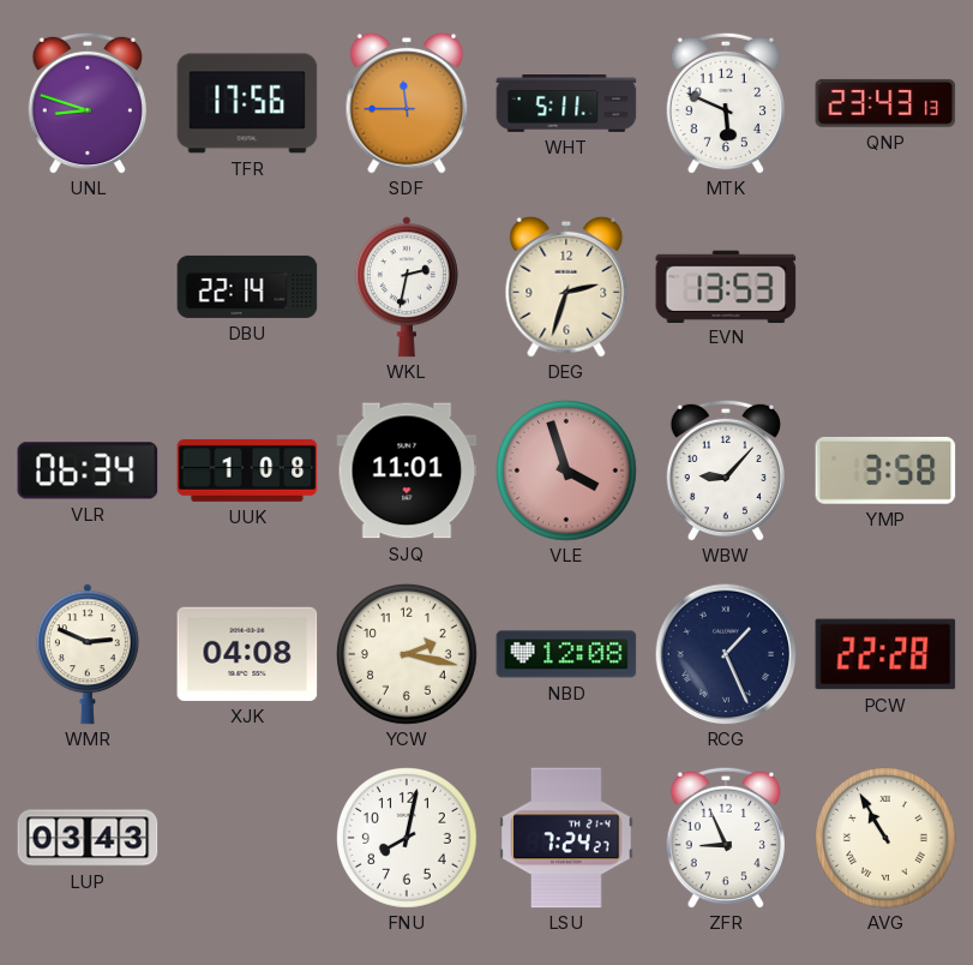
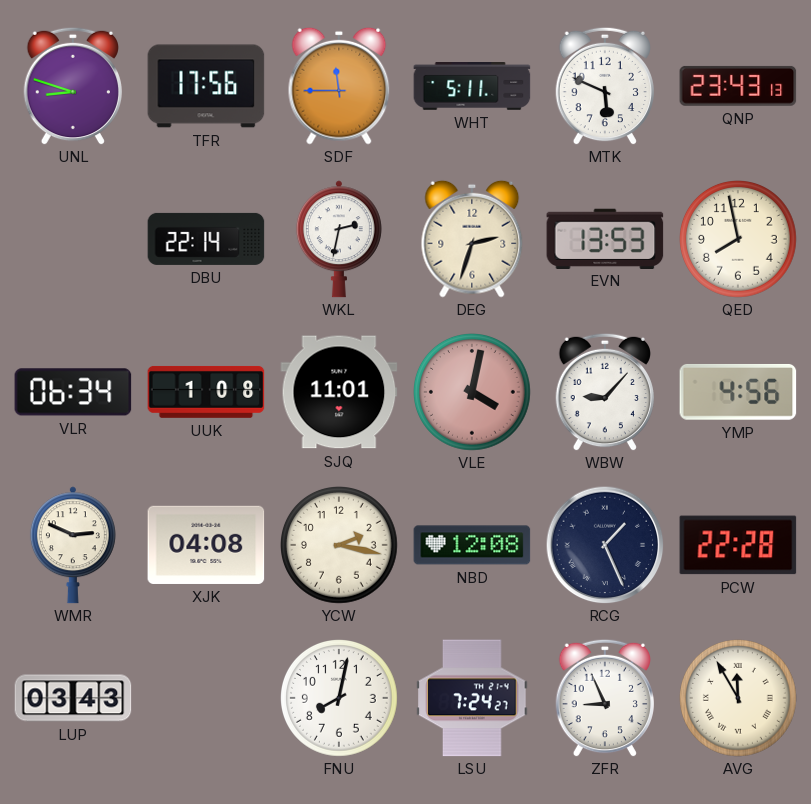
QED: none -> 7:58 (739, 240)
VLE: 3:57 -> 4:02 (473, 393)
YMP: 3:58 -> 4:56 (738, 392)
AVG: 10:55 -> 11:55 (739, 699)
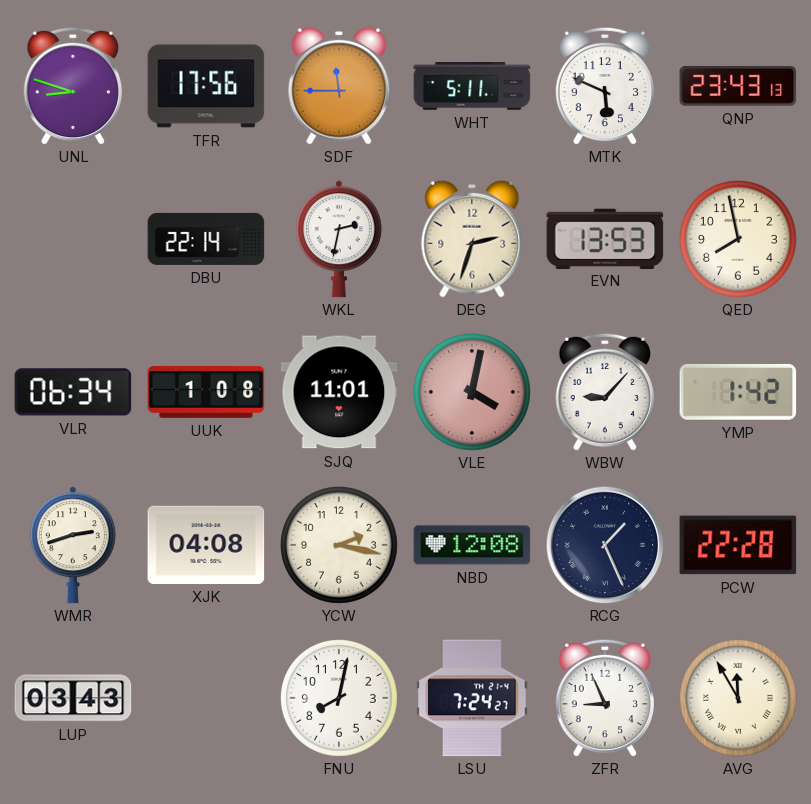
YMP: 4:56 -> 1:42 (738, 392)
WMR: 2:49 -> 2:42 (73, 545)
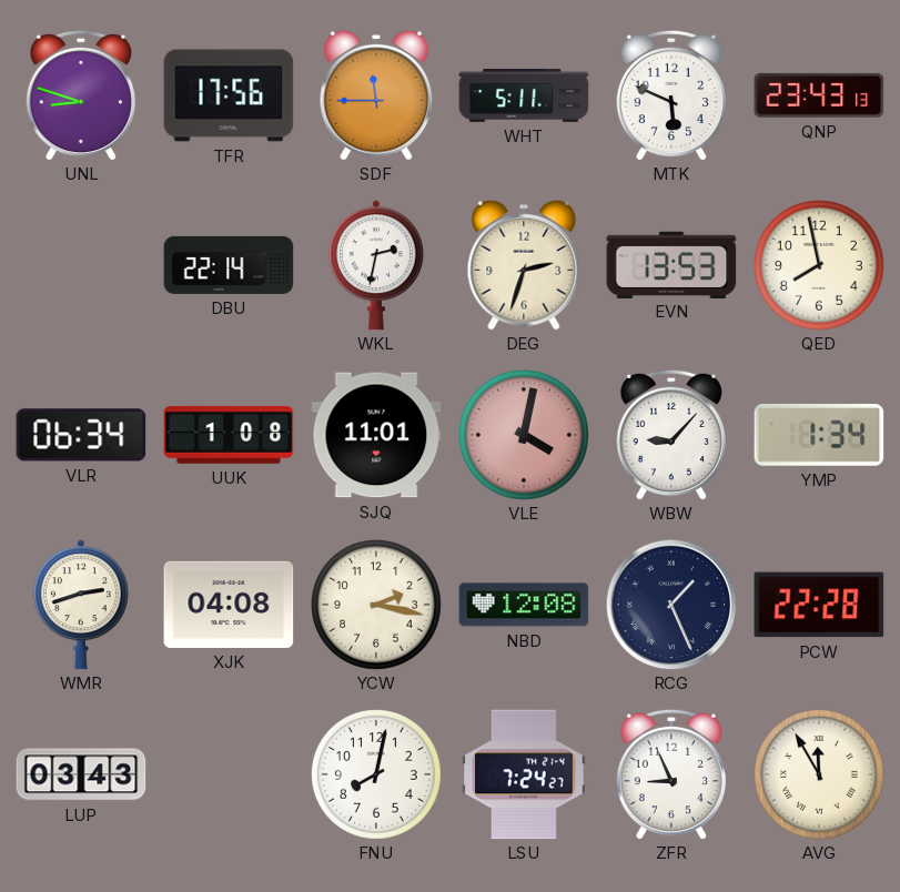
YMP: 1:42 -> 1:34 (819, 435)
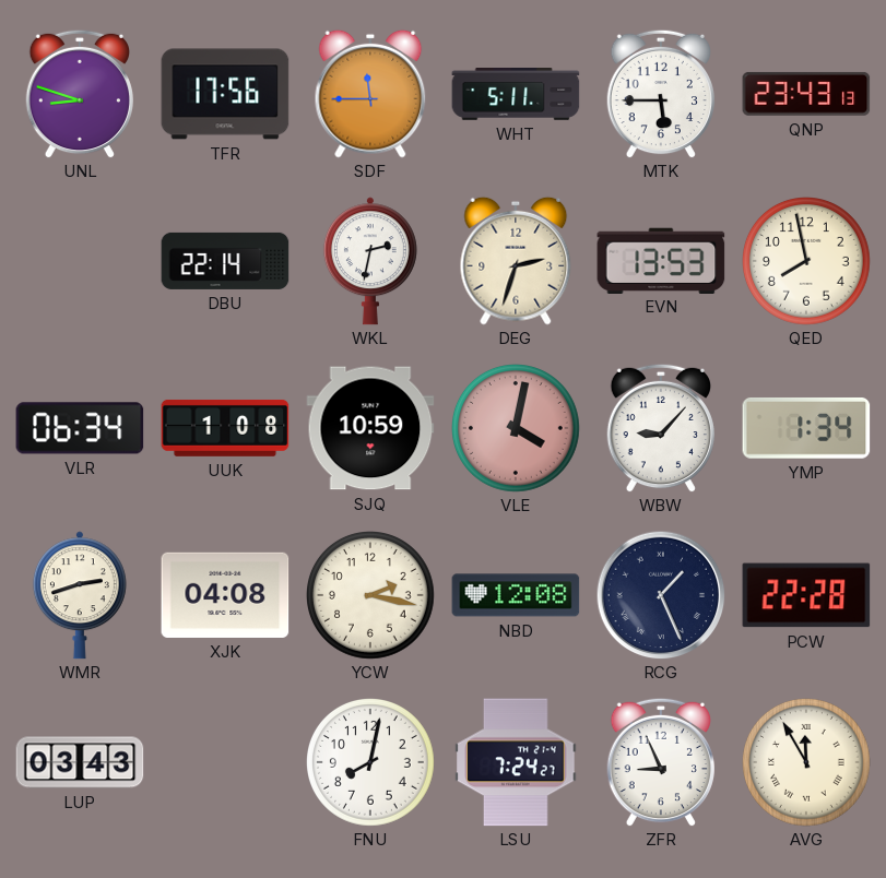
MTK: 5:49 -> 5:45 (660, 94)
SJQ: 11:01 -> 10:59 (370, 428)
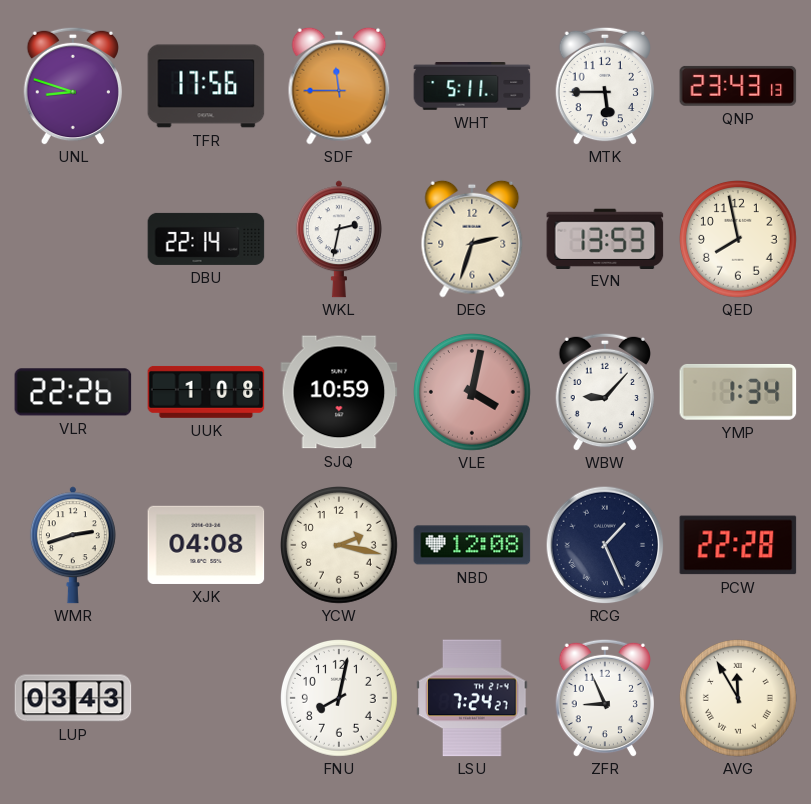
VLR: 06:34 -> 22:26 (73, 392)
